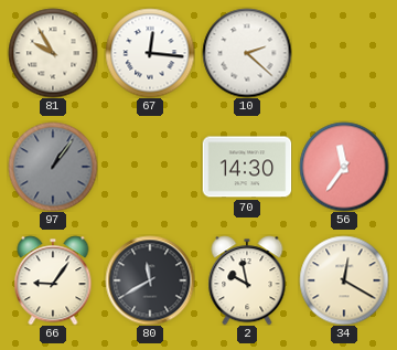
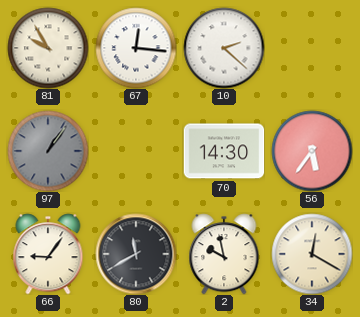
56: 11:36 -> 5:36 (312, 151)
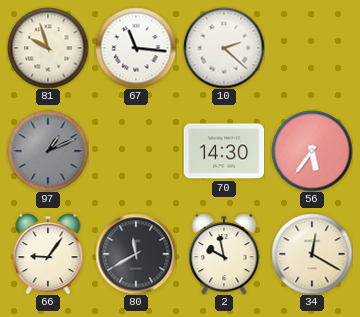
81: 9:55 -> 9:57 (48, 48)
67: 12:16 -> 11:16 (136, 48)
97: 1:06 -> 1:11 (48, 151)
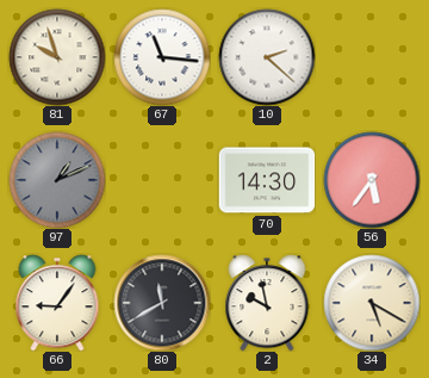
34: 12:20 -> 5:20 (372, 303)
